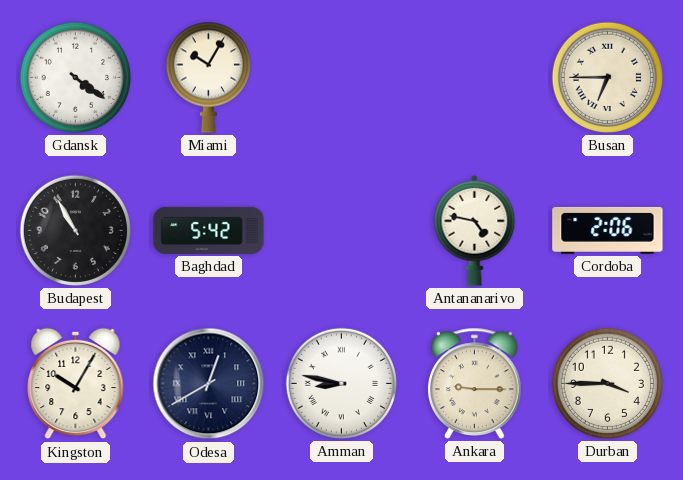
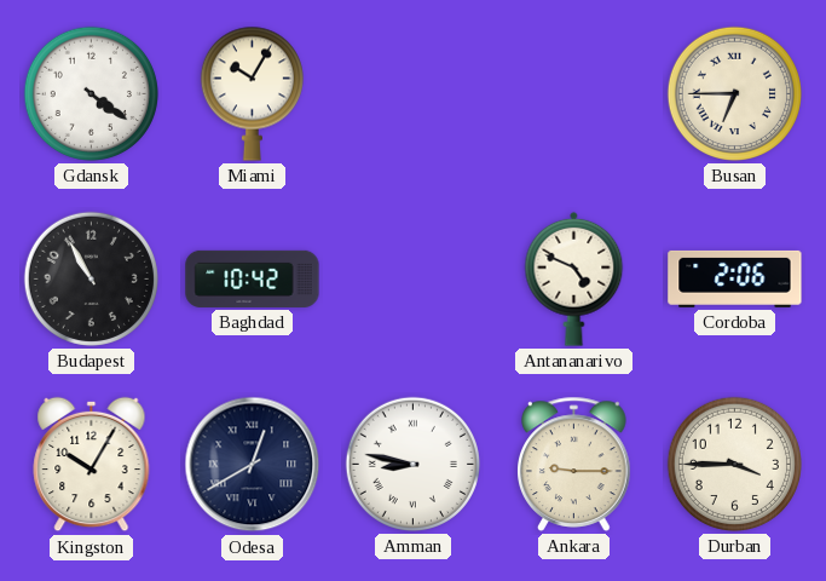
Baghdad: 5:42 -> 10:42 (253, 278)
Antananarivo: 4:47 -> 4:49 (574, 278)
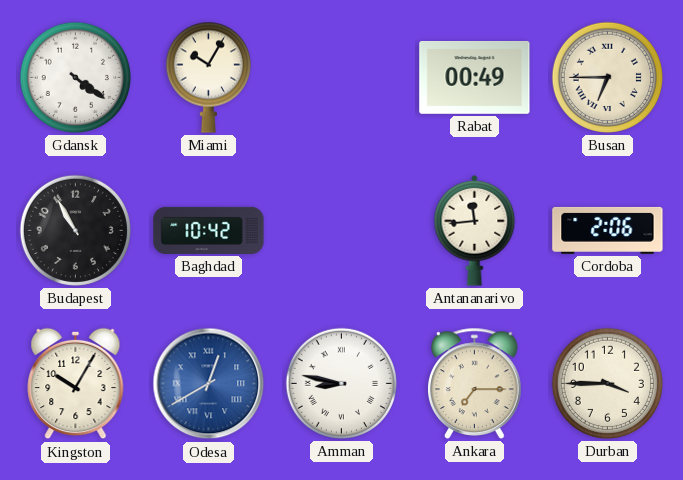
Rabat: none -> 00:49 (475, 77)
Antananarivo: 4:49 -> 11:44 (475, 230)
Odesa dial: navy -> blue (209, 384)
Ankara: 9:15 -> 7:15 (475, 383)
